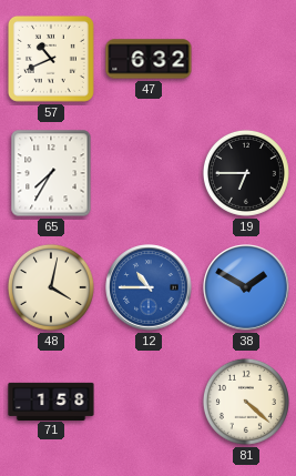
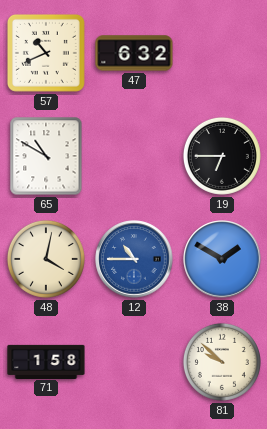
65: 7:35 -> 10:50 (46, 156)
81: 4:22 -> 9:52 (222, 362)
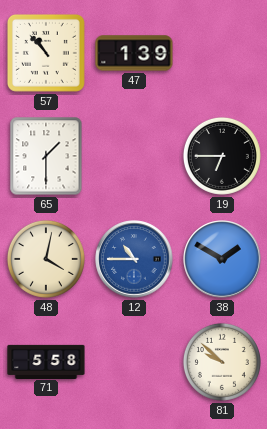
57: 10:41 -> 10:53 (46, 53)
47: 6:32 -> 1:39 (134, 53)
65: 10:50 -> 1:30 (46, 156)
71: 1:58 -> 5:58 (46, 361)
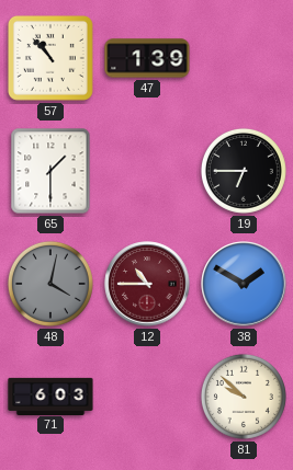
48 dial: cream -> grey (50, 284)
12 dial: blue -> burgundy (147, 284)
71: 5:58 -> 6:03 (50, 396)
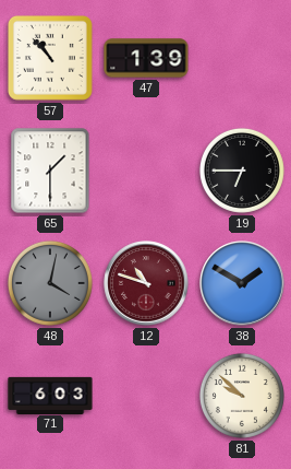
12: 10:45 -> 10:48 (146, 283)
